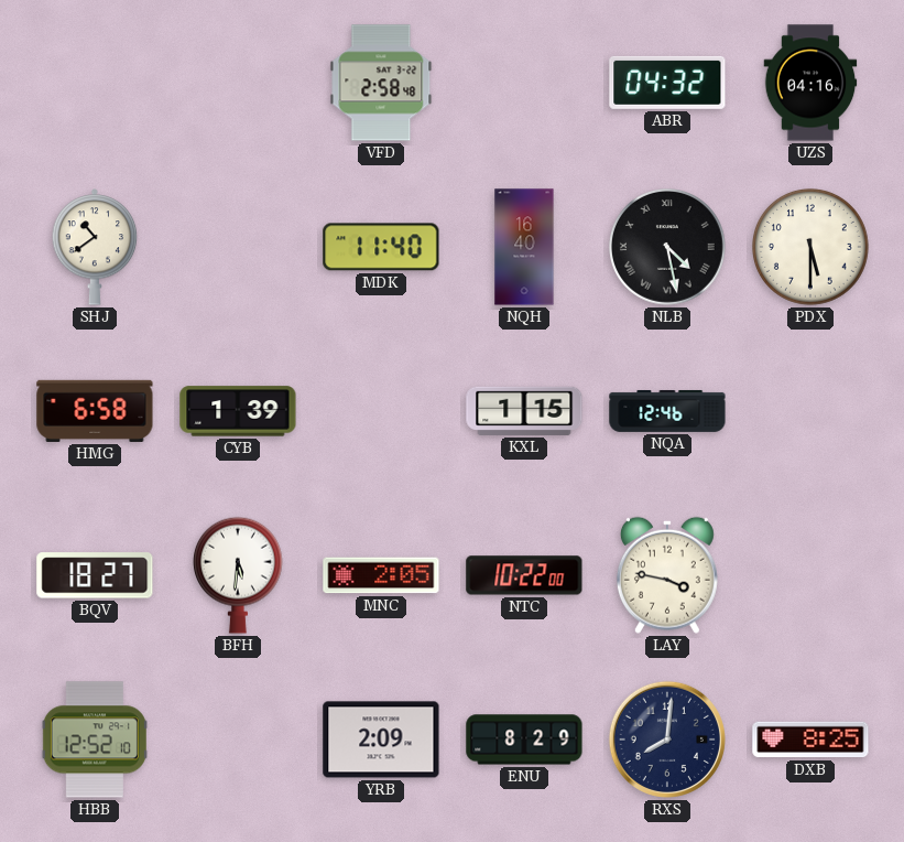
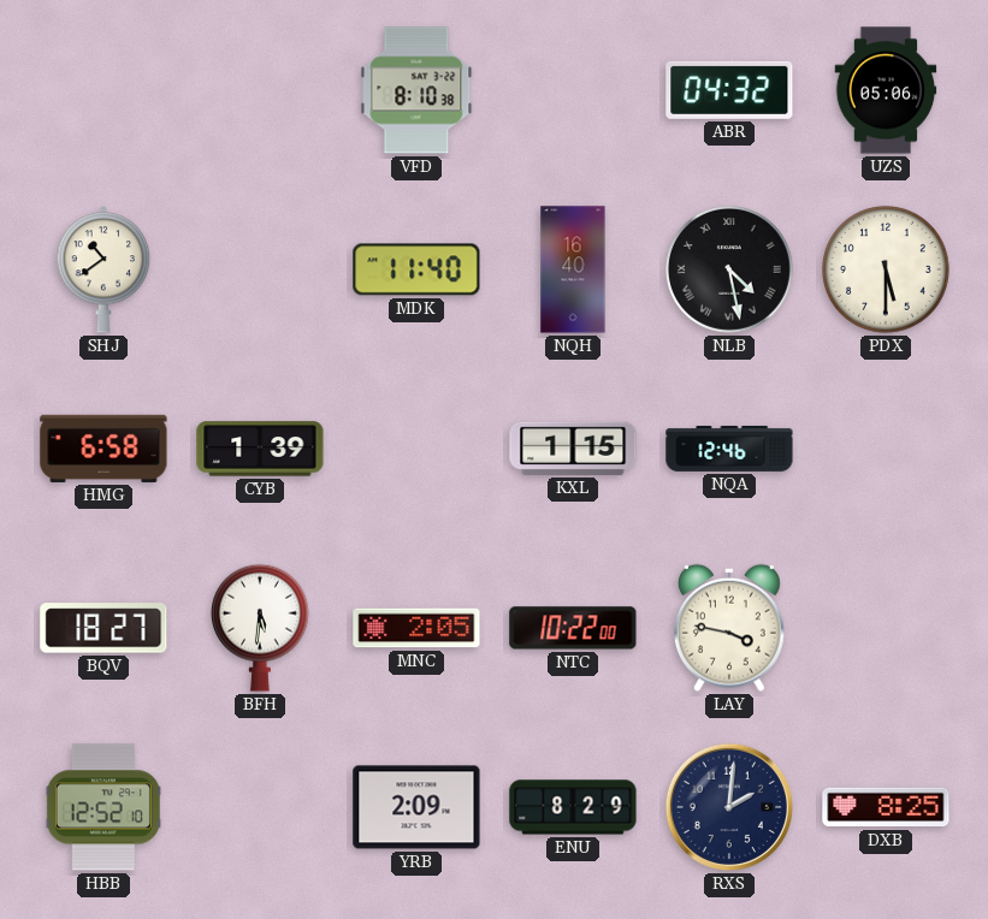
VFD: 2:58 -> 8:10 (416, 90)
UZS: 04:16 -> 05:06 (886, 90)
RXS: 8:01 -> 2:01 (729, 807)
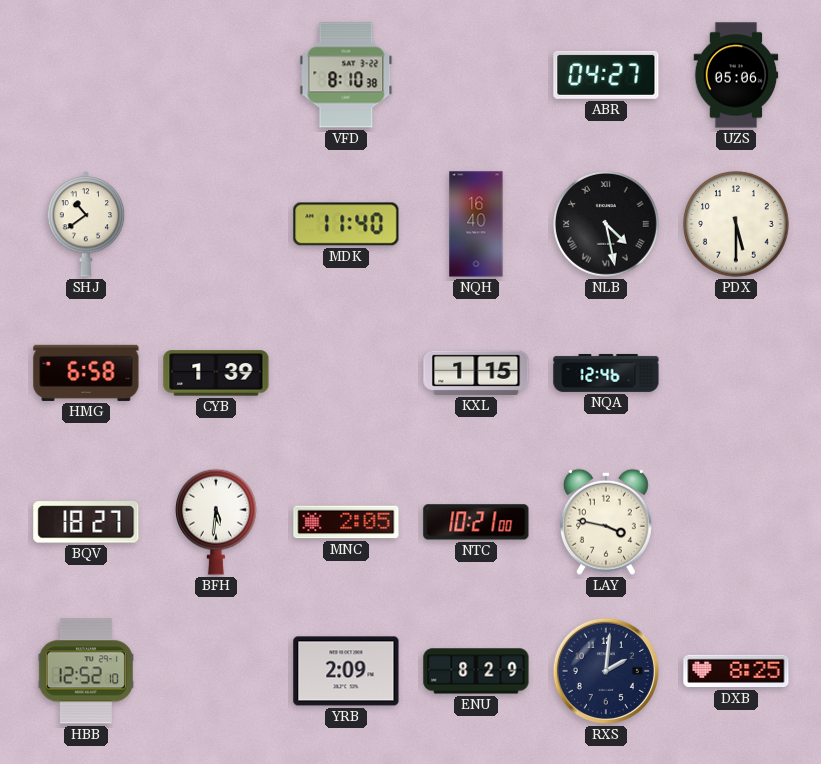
ABR: 04:32 -> 04:27 (606, 75)
NTC: 10:22 -> 10:21 (476, 522)
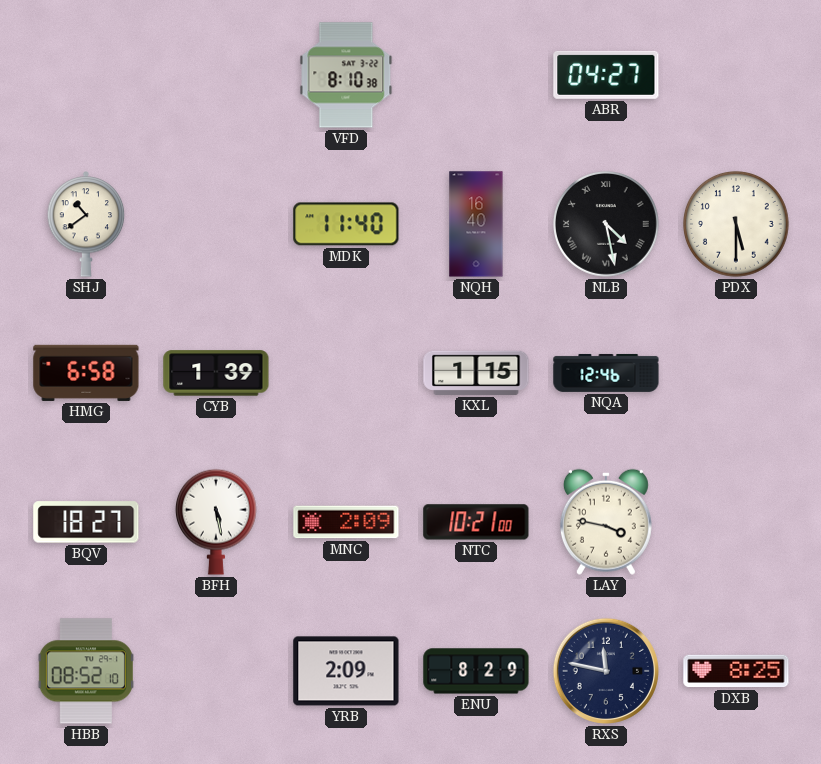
UZS: 05:06 -> none (736, 75)
BFH: 5:31 -> 5:28 (216, 522)
MNC: 2:05 -> 2:09 (346, 522)
HBB: 12:52 -> 08:52 (86, 671)
RXS: 2:01 -> 11:47 (606, 671)
